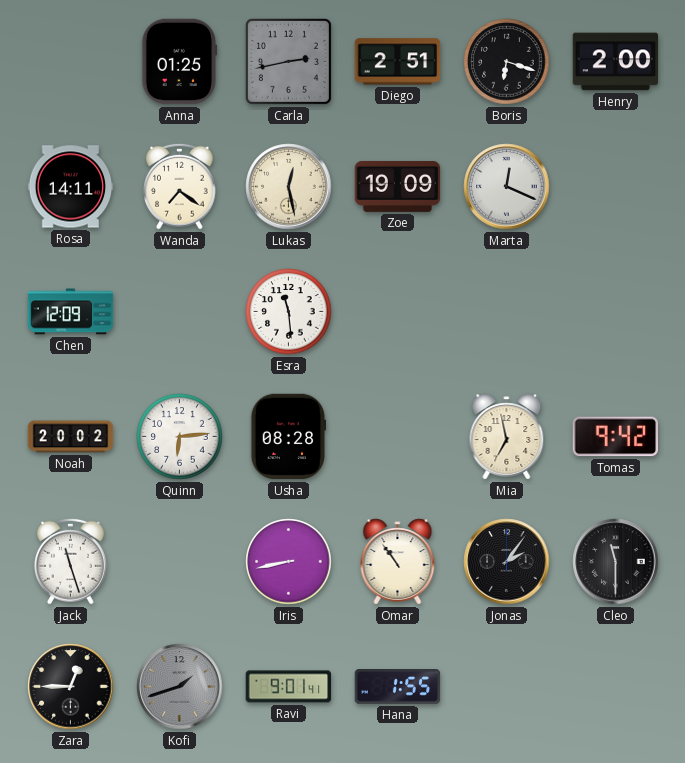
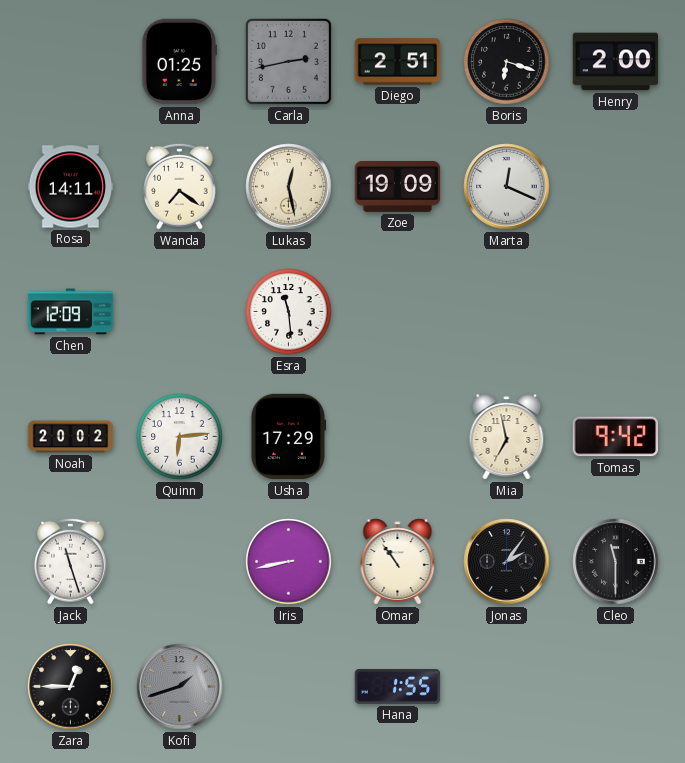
Usha: 08:28 -> 17:29 (289, 437)
Ravi: 9:01 -> none (289, 687)
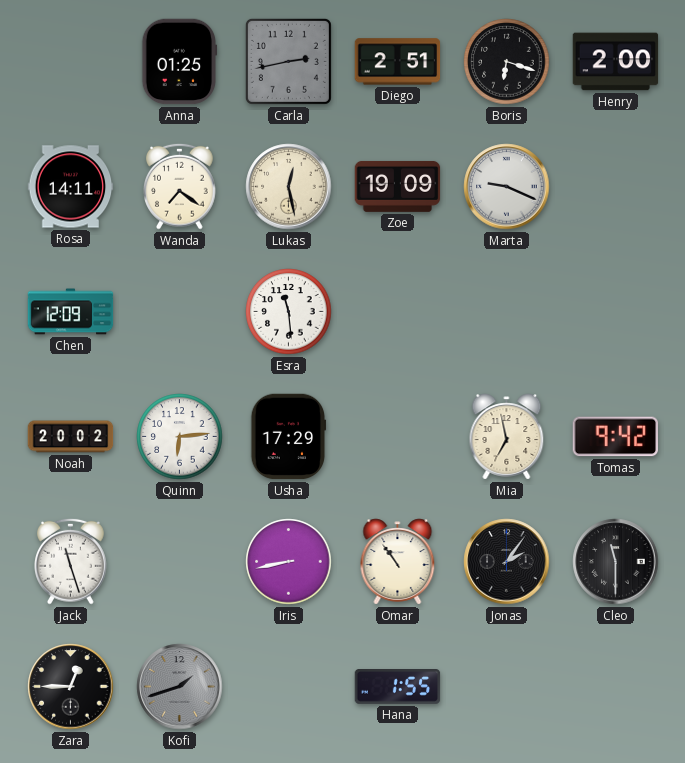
Marta: 12:19 -> 9:19 (507, 187)
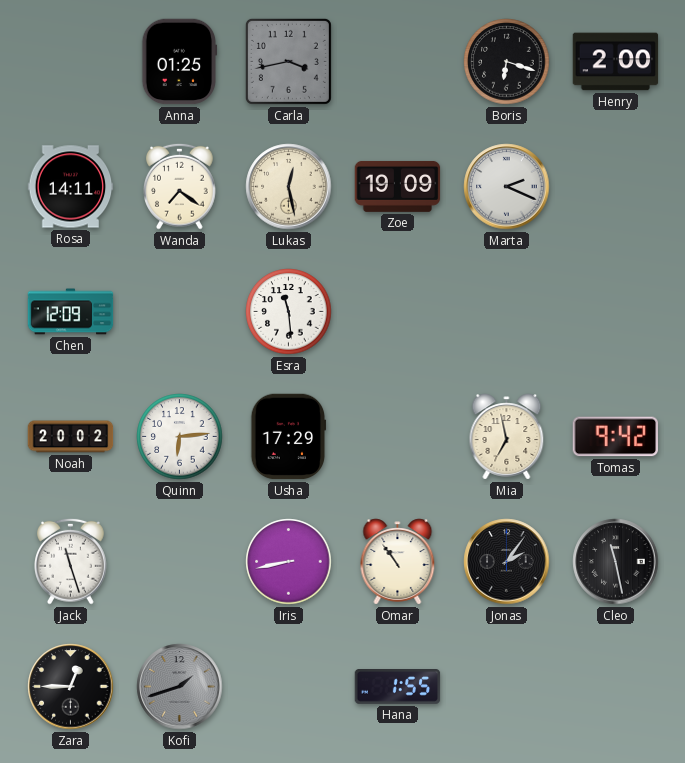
Carla: 2:43 -> 3:43 (288, 61)
Diego: 2:51 -> none (398, 62)
Marta: 9:19 -> 2:19 (507, 187)
Cleo: 11:30 -> 11:28 (616, 562)
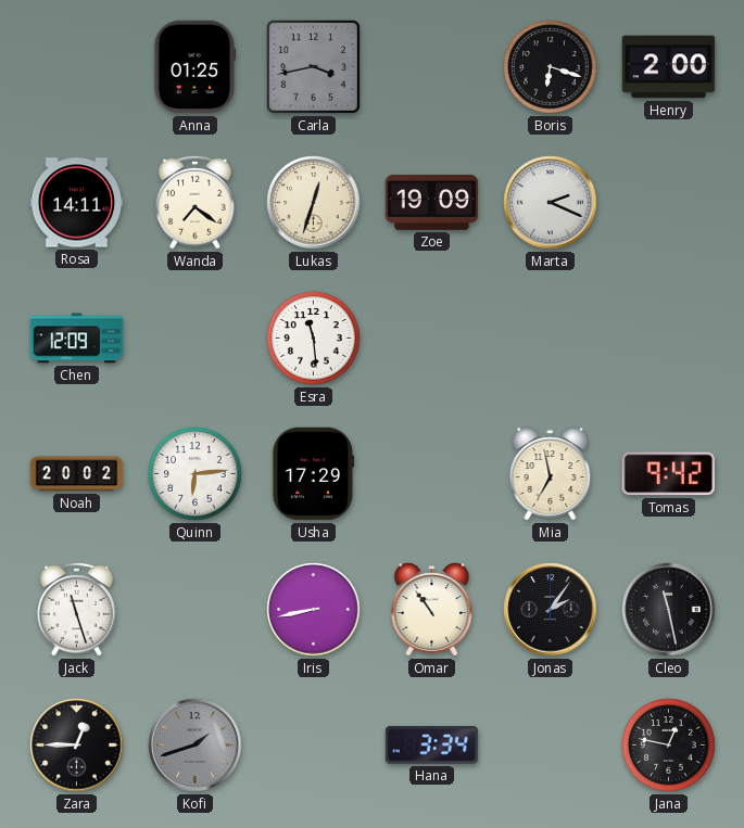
Lukas: 12:28 -> 12:33 (314, 203)
Hana: 1:55 -> 3:34 (432, 746)
Jana: none -> 12:47 (669, 746)
